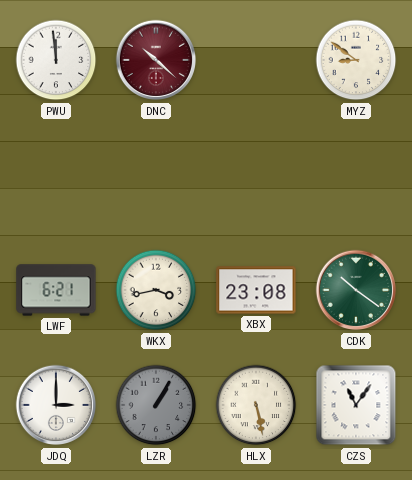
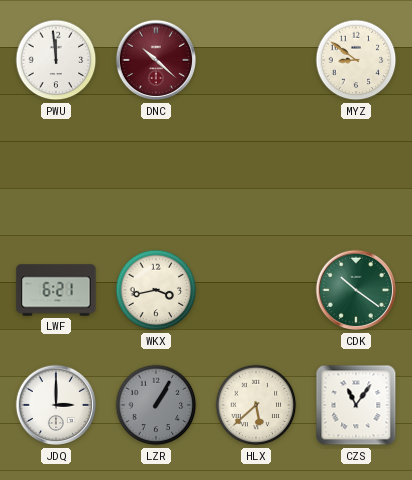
XBX: 23:08 -> none (256, 290)
HLX: 5:28 -> 5:38 (256, 405)
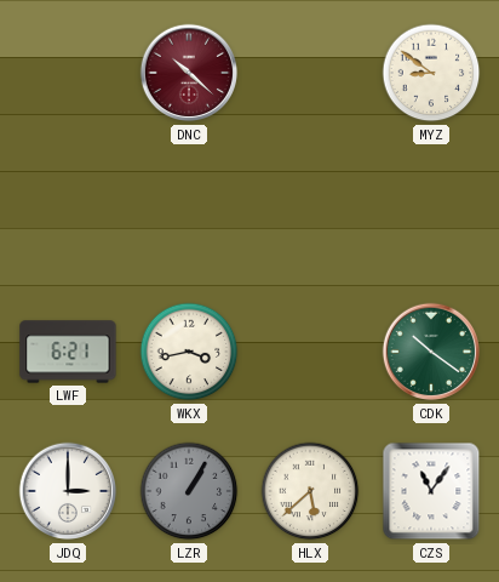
PWU: 11:59 -> none (56, 60)
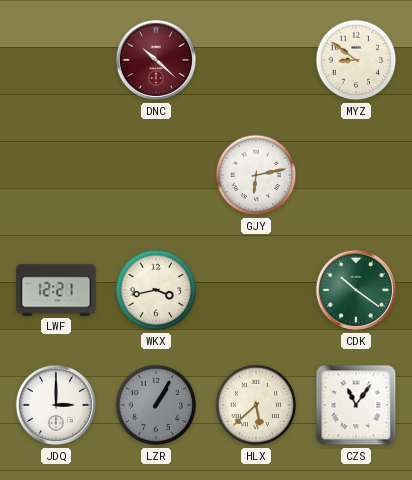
GJY: none -> 6:13 (256, 175)
LWF: 6:21 -> 12:21 (56, 290)
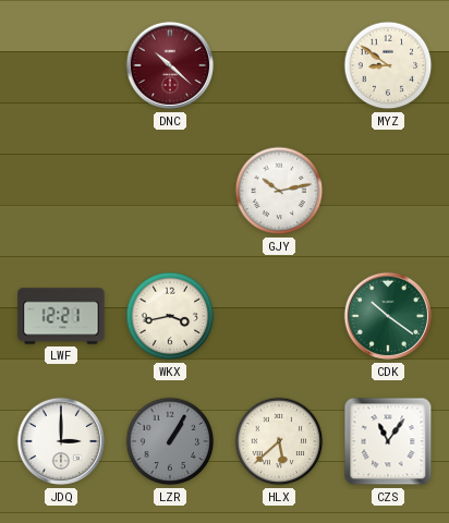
GJY: 6:13 -> 10:13 (279, 191)
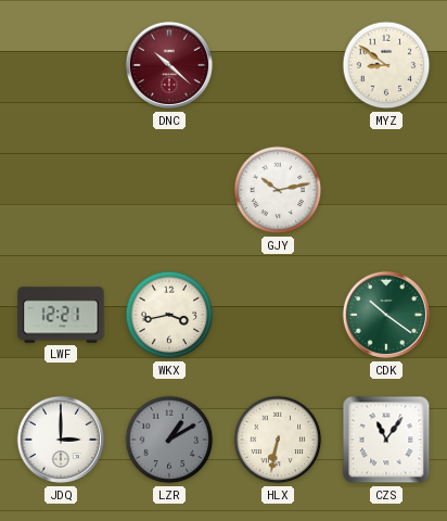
LZR: 1:05 -> 1:10 (169, 440)
HLX: 5:38 -> 6:32 (278, 440)
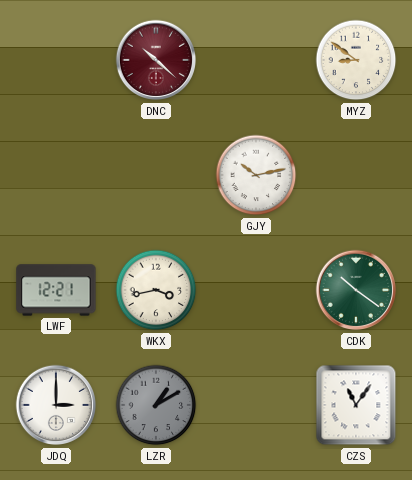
HLX: 6:32 -> none (278, 440)
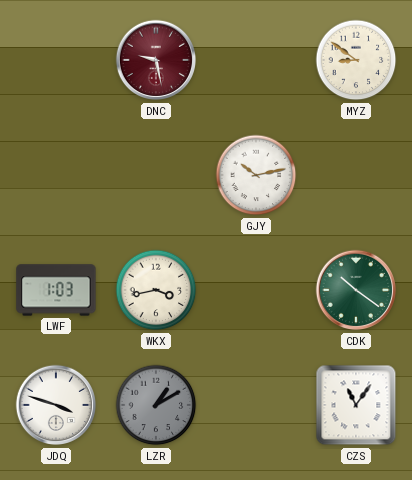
DNC: 10:22 -> 9:28 (156, 60)
LWF: 12:21 -> 1:03 (56, 290)
JDQ: 3:00 -> 3:48 (56, 405)
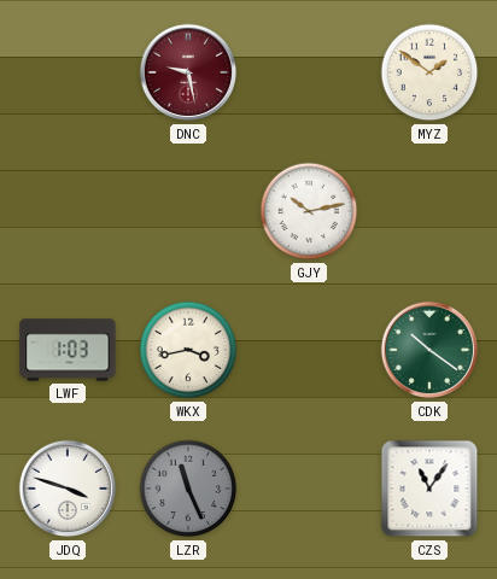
MYZ: 8:51 -> 1:51 (429, 72)
LZR: 1:10 -> 11:26 (188, 489)
